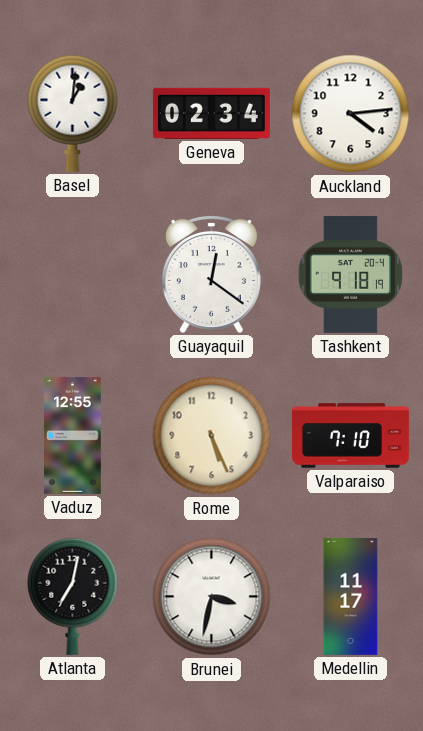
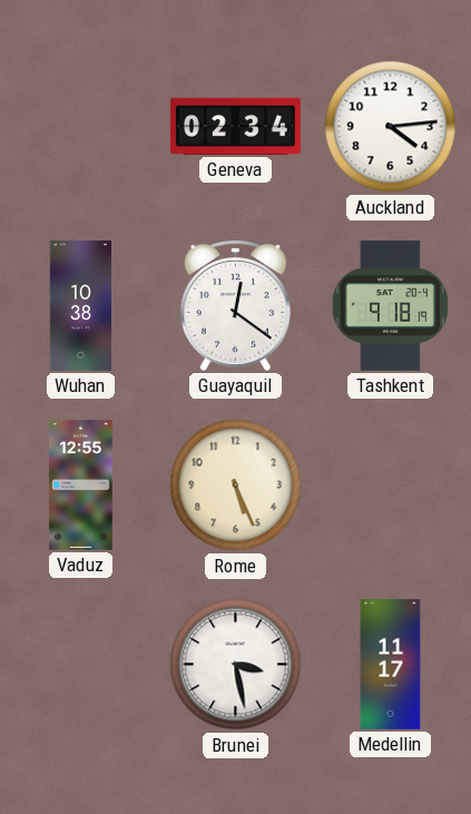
Basel: 1:01 -> none (73, 113)
Wuhan: none -> 10:38 (81, 305)
Valparaiso: 7:10 -> none (351, 436)
Atlanta: 7:02 -> none (73, 596)
Brunei: 3:32 -> 3:28 (236, 665)
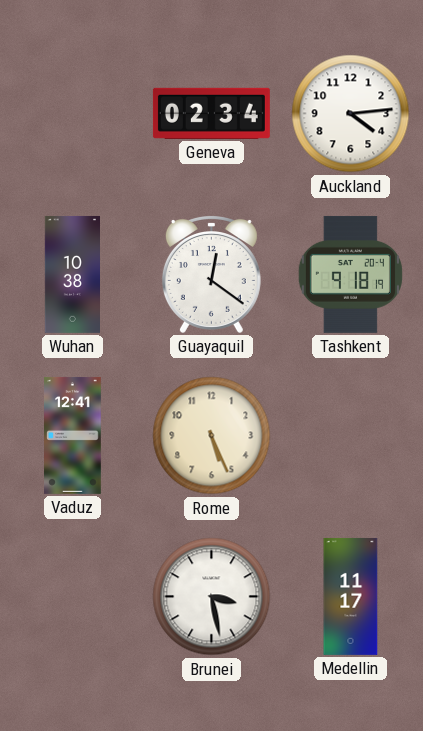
Vaduz: 12:55 -> 12:41 (73, 435)
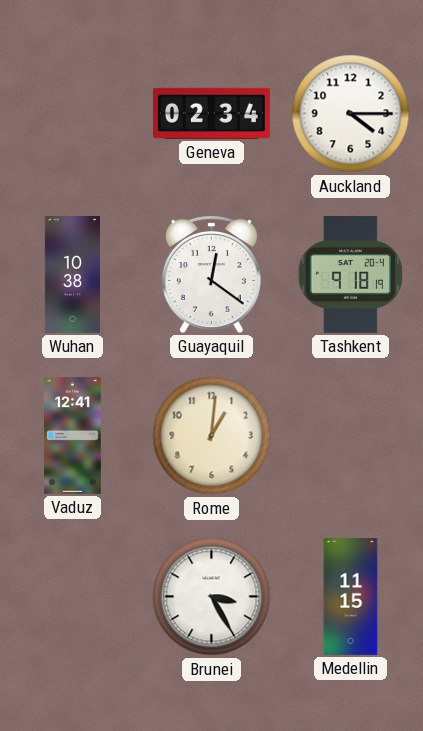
Auckland: 4:14 -> 4:15 (351, 114)
Rome: 5:26 -> 1:01 (212, 436)
Brunei: 3:28 -> 3:25 (212, 597)
Medellin: 11:17 -> 11:15 (351, 596)
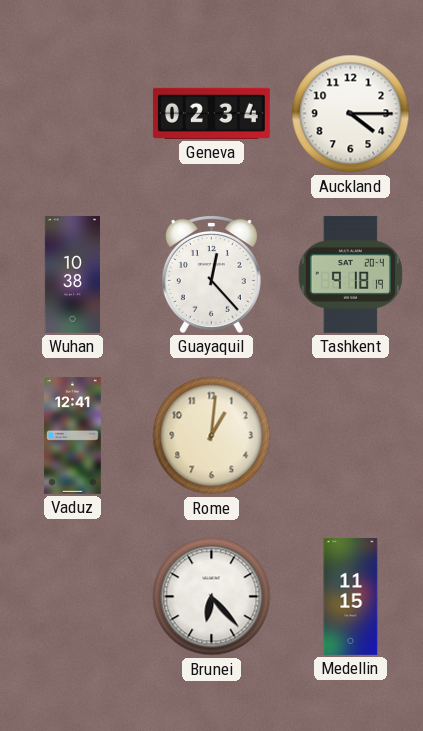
Guayaquil: 12:21 -> 12:23 (211, 275)
Brunei: 3:25 -> 6:23 (212, 597)
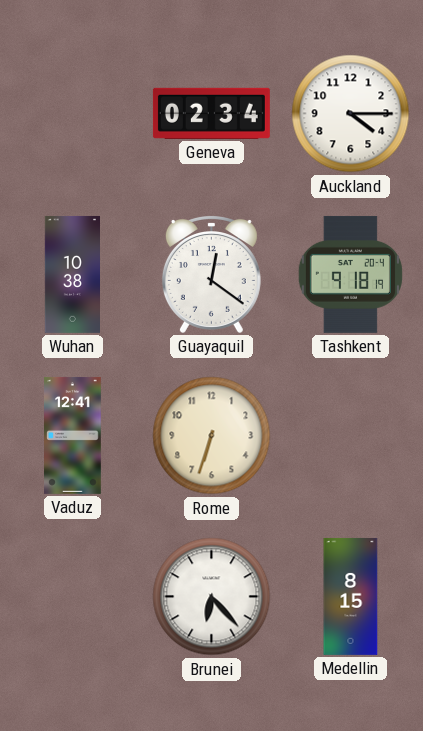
Guayaquil: 12:23 -> 12:21 (211, 275)
Rome: 1:01 -> 6:33 (212, 436)
Medellin: 11:15 -> 8:15 (351, 596)
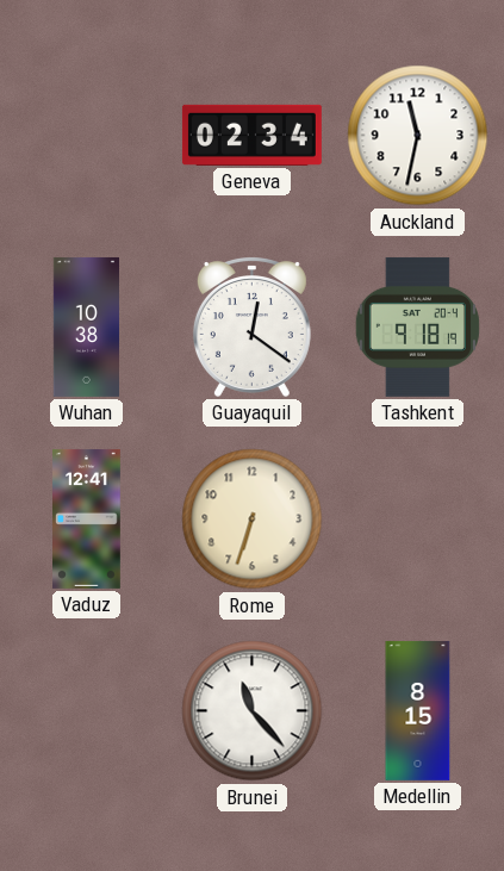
Auckland: 4:15 -> 11:32 (418, 136)
Brunei: 6:23 -> 11:23 (253, 711)
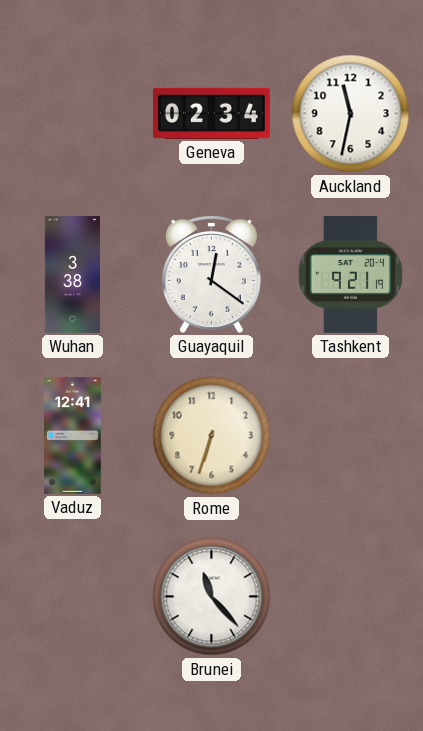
Wuhan: 10:38 -> 3:38 (73, 274)
Tashkent: 9:18 -> 9:21 (350, 274)
Medellin: 8:15 -> none (418, 710)
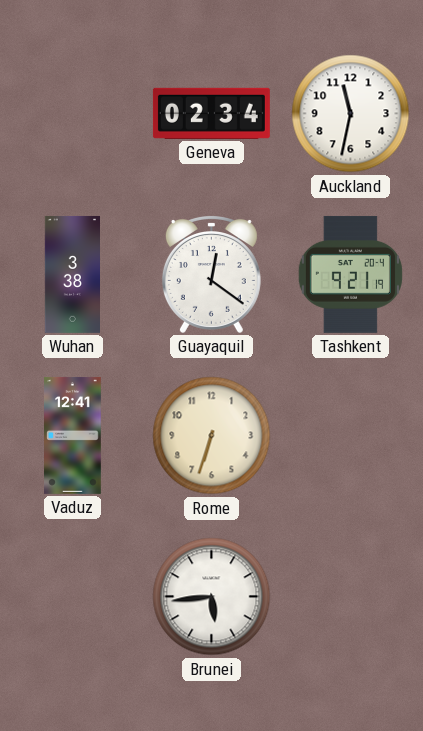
Brunei: 11:23 -> 5:44 (212, 597)
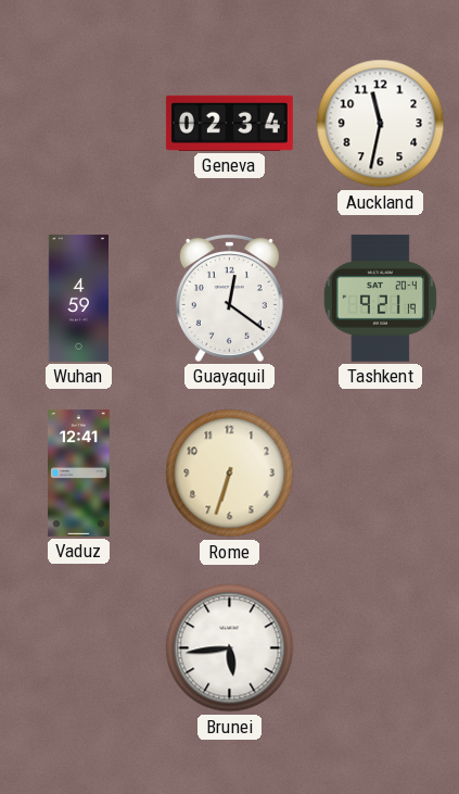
Wuhan: 3:38 -> 4:59 (79, 298)
